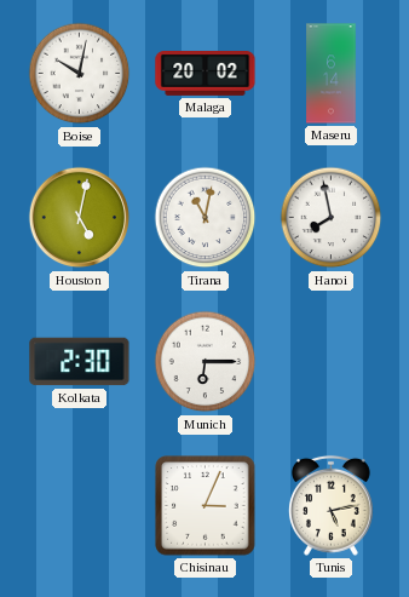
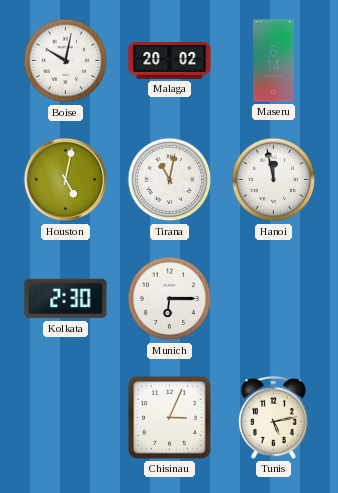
Hanoi: 7:58 -> 11:58 (274, 180)
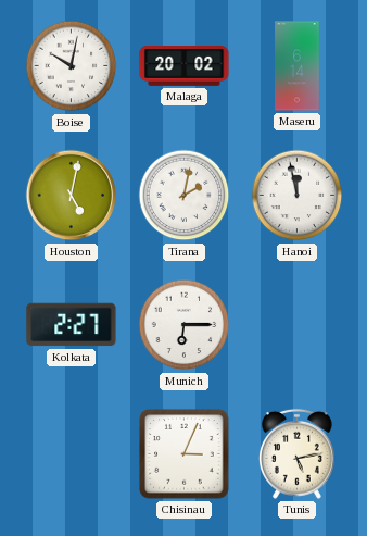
Tirana: 11:02 -> 2:02 (185, 196)
Kolkata: 2:30 -> 2:27 (72, 325)
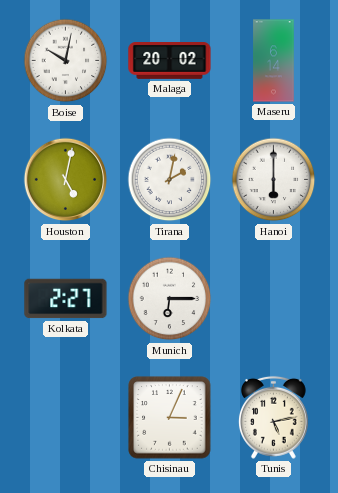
Hanoi: 11:58 -> 6:00 (274, 180)
